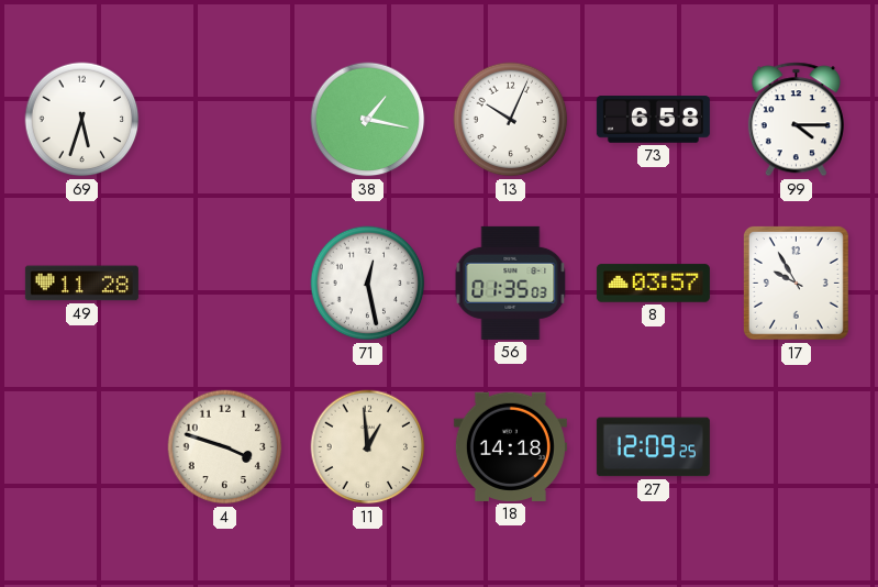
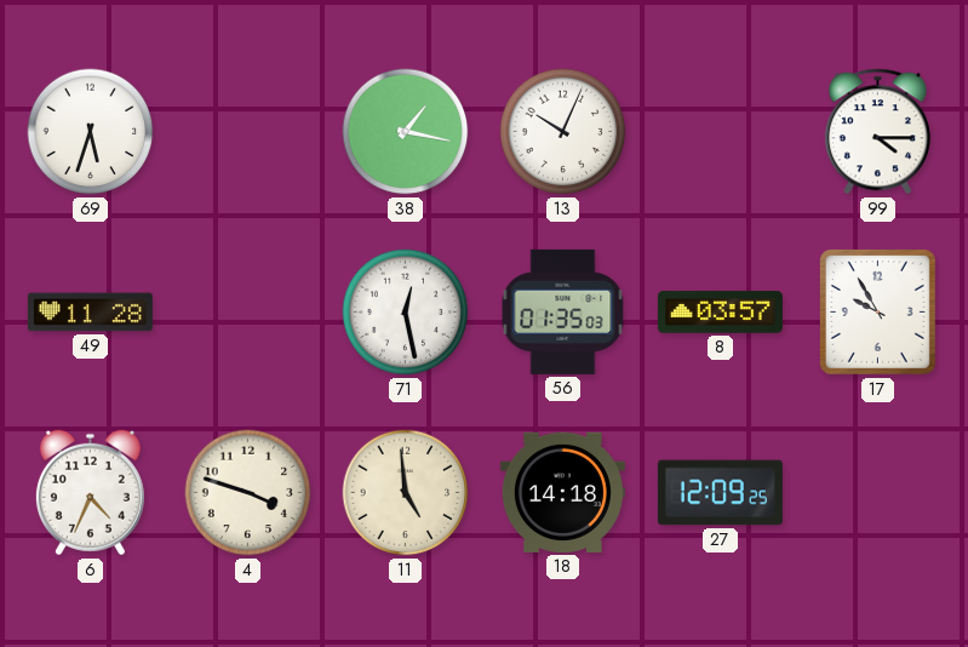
73: 6:58 -> none (653, 120)
6: none -> 4:34 (90, 493)
11: 12:59 -> 4:59 (406, 493)
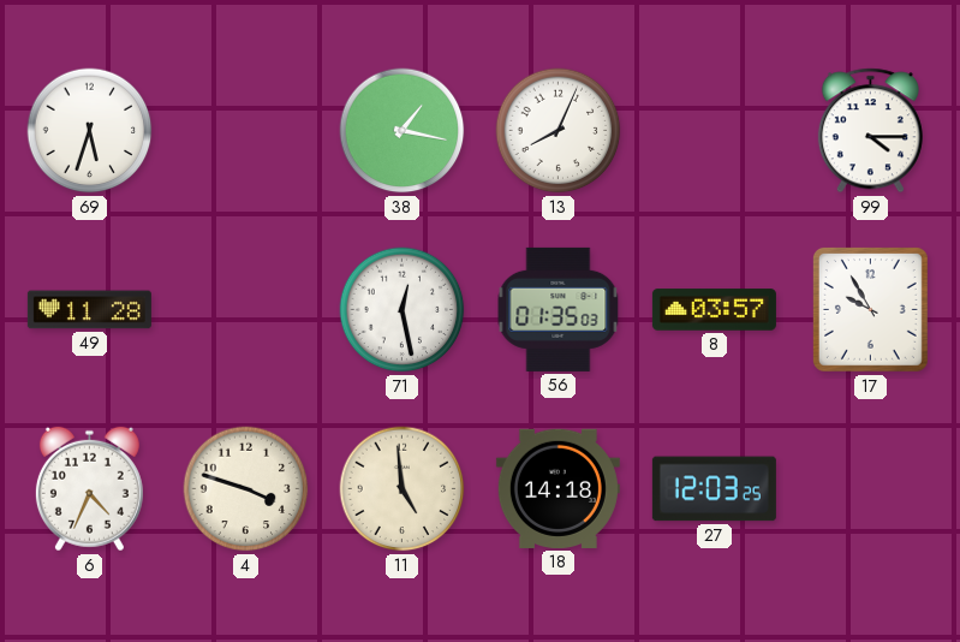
13: 10:04 -> 8:04 (559, 131)
27: 12:09 -> 12:03 (714, 489)
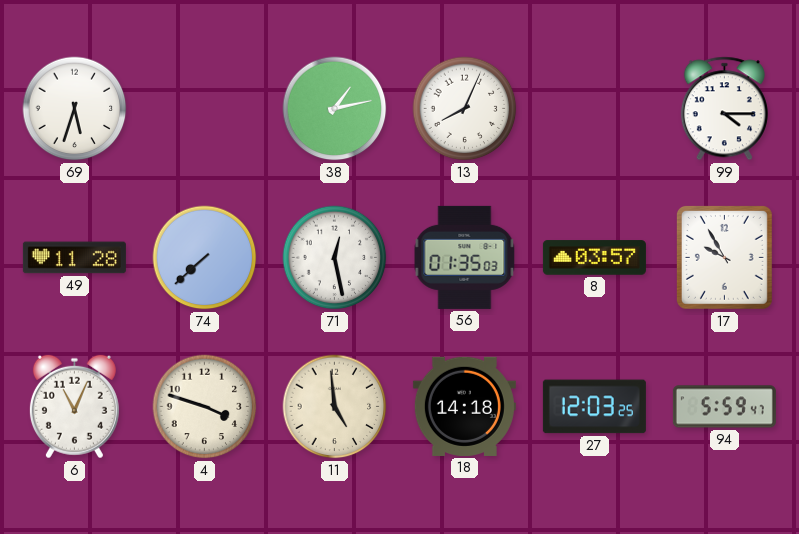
38: 1:17 -> 1:13 (335, 109)
74: none -> 7:38 (205, 258)
6: 4:34 -> 11:04 (74, 407)
94: none -> 5:59 (724, 407)
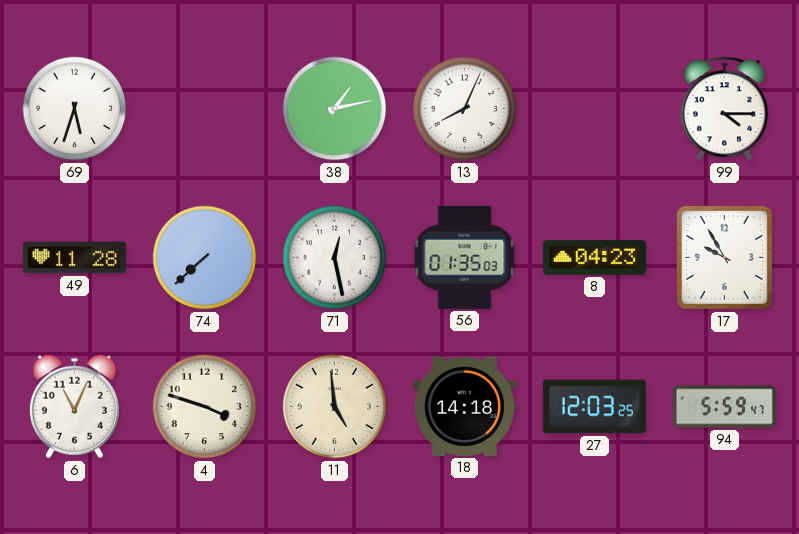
8: 03:57 -> 04:23 (594, 258)
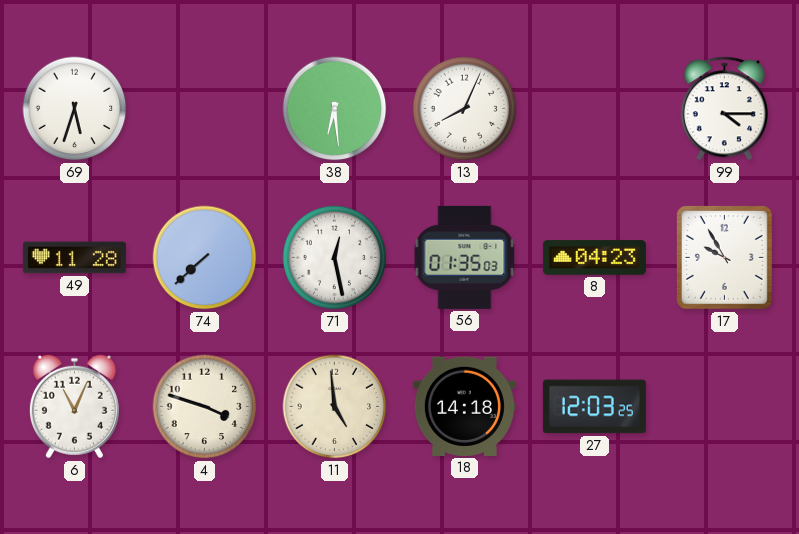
38: 1:13 -> 6:29 (335, 109)
94: 5:59 -> none (724, 407)
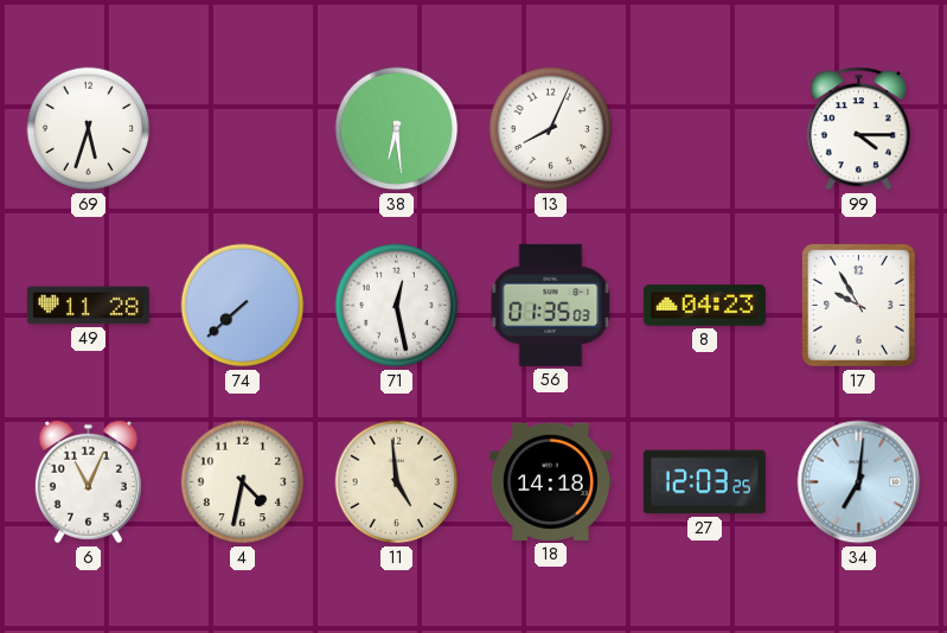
4: 3:48 -> 4:32 (243, 482)
34: none -> 7:01 (859, 482)
